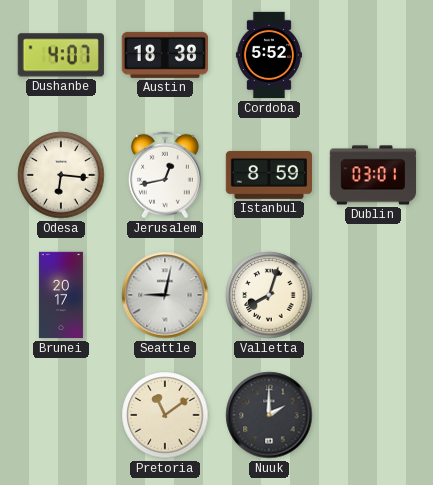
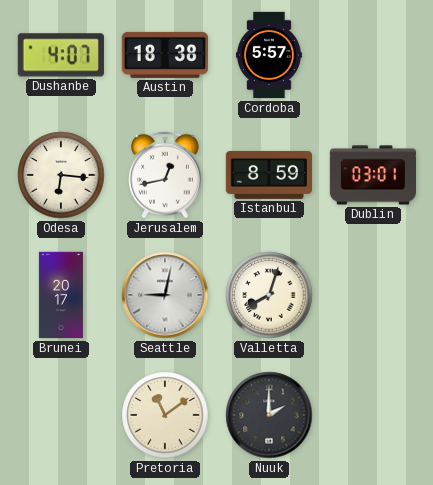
Cordoba: 5:52 -> 5:57 (269, 55)
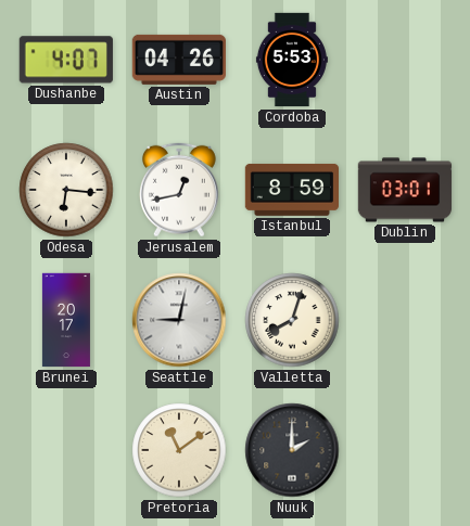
Austin: 18:38 -> 04:26 (178, 60)
Cordoba: 5:57 -> 5:53 (292, 60)
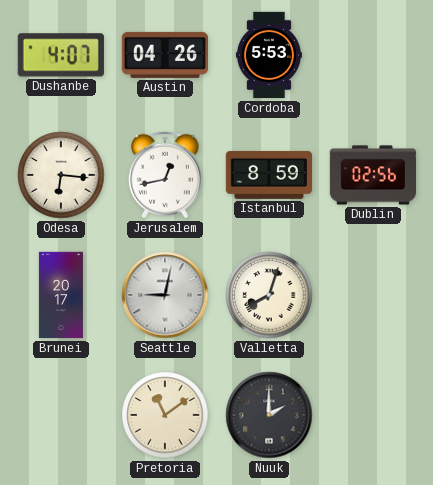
Dublin: 03:01 -> 02:56 (373, 175)
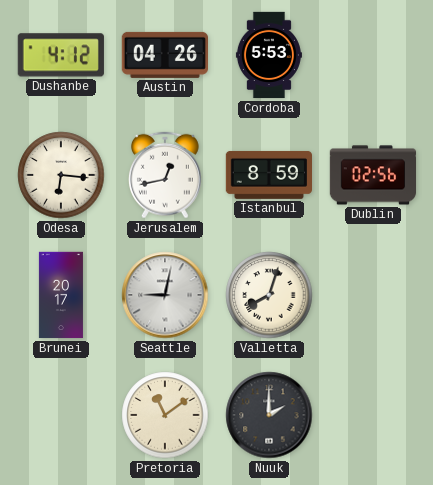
Dushanbe: 4:07 -> 4:12 (61, 55)
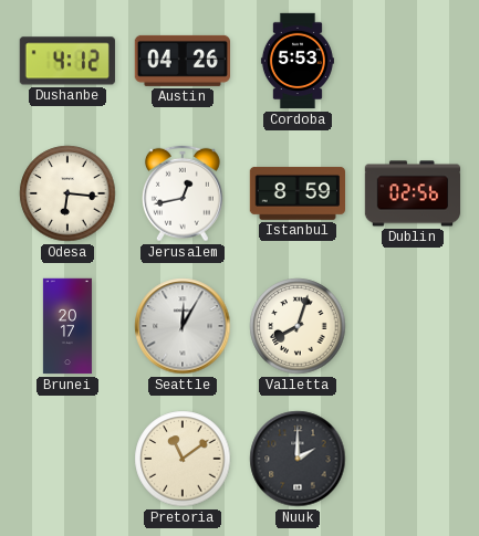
Seattle: 9:02 -> 12:05 (183, 326)
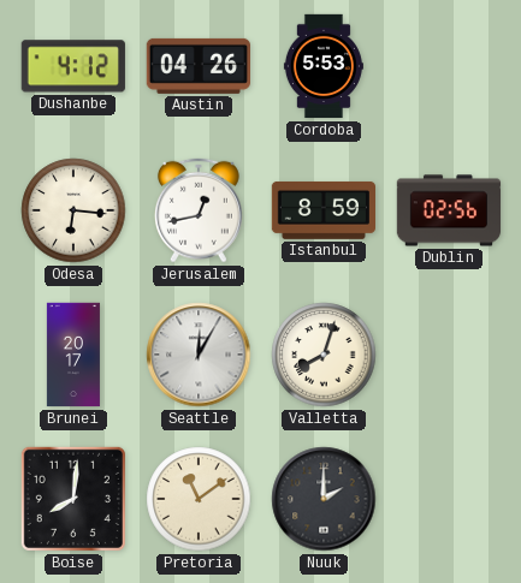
Boise: none -> 8:01 (73, 499)
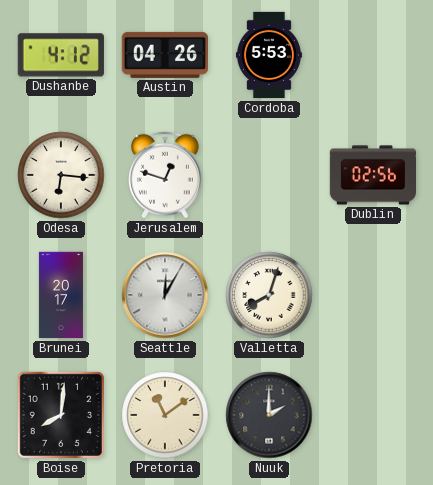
Jerusalem: 12:43 -> 12:48 (165, 175)
Istanbul: 8:59 -> none (322, 210)
